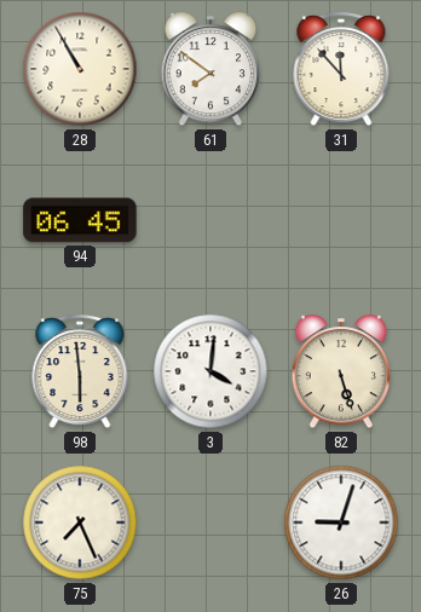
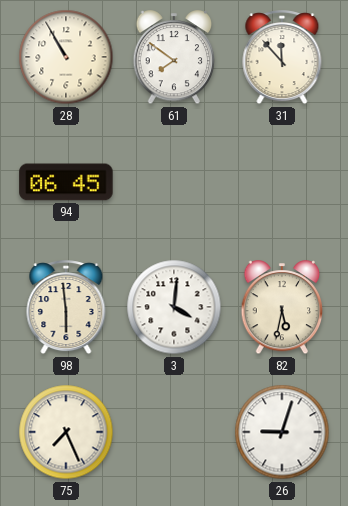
82: 5:27 -> 5:32 (282, 308)
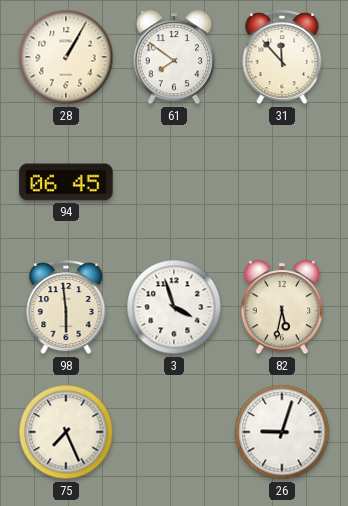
28: 10:55 -> 1:05 (66, 57)
3: 4:01 -> 3:57 (174, 307)
